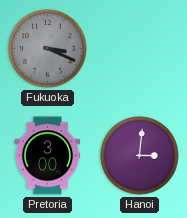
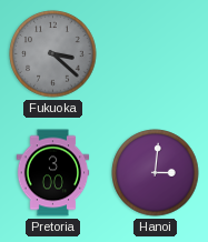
Fukuoka: 3:19 -> 3:22 (53, 54)
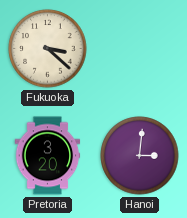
Fukuoka dial: grey -> cream (48, 49)
Pretoria: 3:00 -> 3:20 (48, 156)
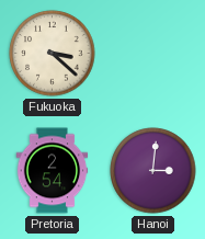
Pretoria: 3:20 -> 2:54 (53, 171)
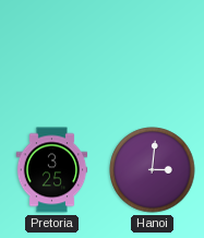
Fukuoka: 3:22 -> none (53, 54)
Pretoria: 2:54 -> 3:25 (52, 170)
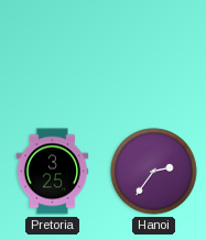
Hanoi: 3:01 -> 2:36 (154, 172)
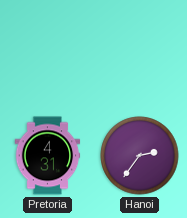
Pretoria: 3:25 -> 4:31 (48, 156)
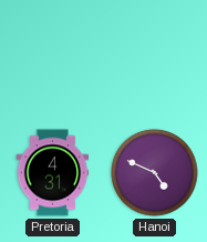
Hanoi: 2:36 -> 4:49 (155, 173)
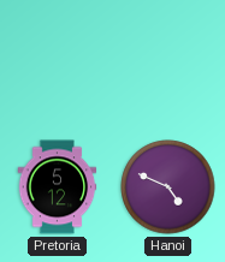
Pretoria: 4:31 -> 5:12 (58, 187)
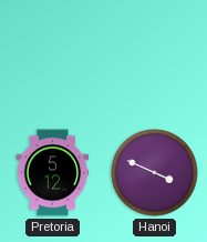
Hanoi: 4:49 -> 3:49 (155, 173)
